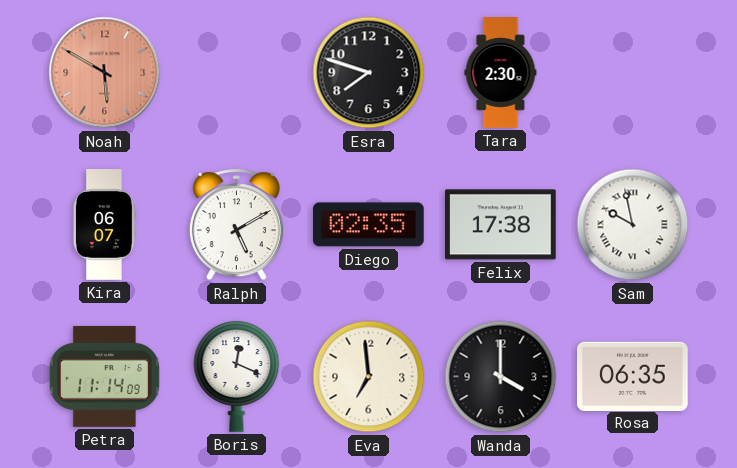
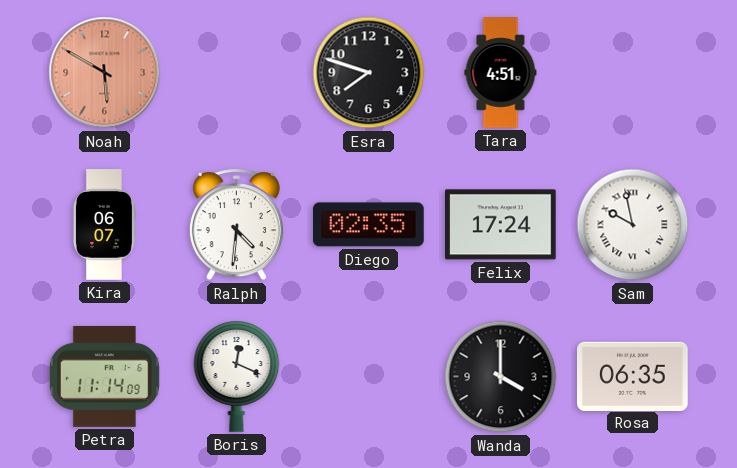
Tara: 2:30 -> 4:51 (501, 73)
Ralph: 5:10 -> 4:31 (236, 225)
Felix: 17:38 -> 17:24 (501, 225)
Eva: 6:59 -> none (369, 377)
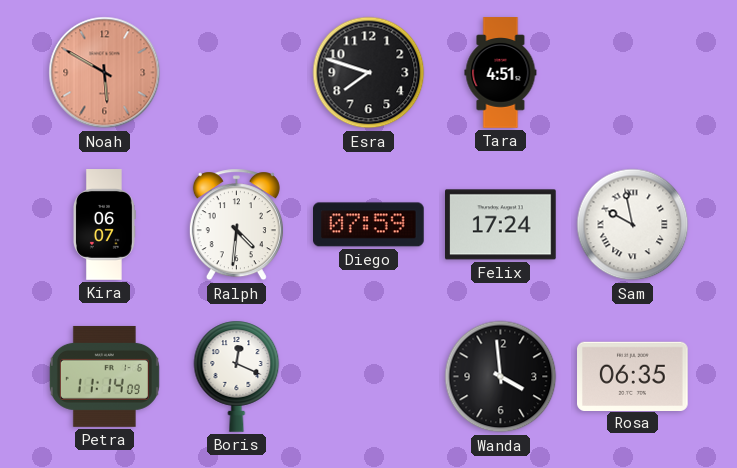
Diego: 02:35 -> 07:59 (369, 225)
Wanda: 4:00 -> 3:59 (501, 377)
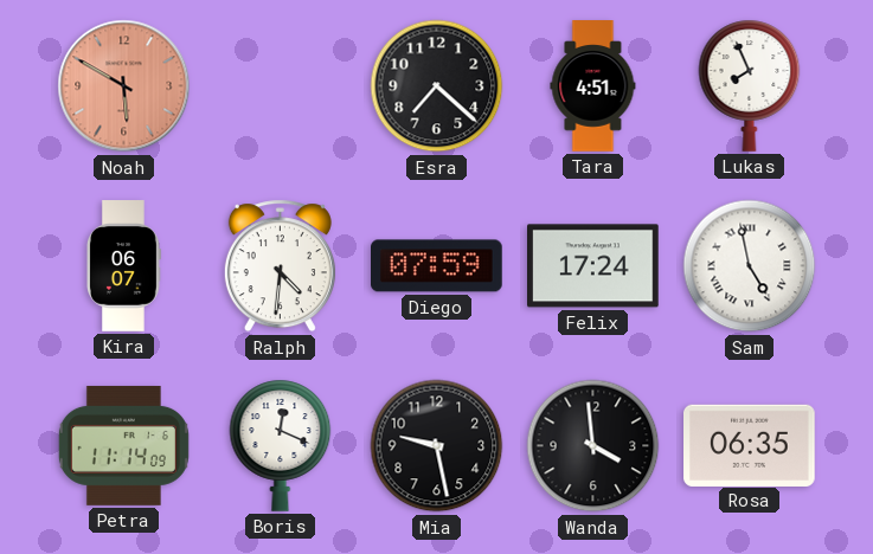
Esra: 7:48 -> 7:22 (437, 86)
Lukas: none -> 7:56 (750, 85)
Sam: 9:58 -> 4:58 (750, 266)
Mia: none -> 9:28 (437, 446)
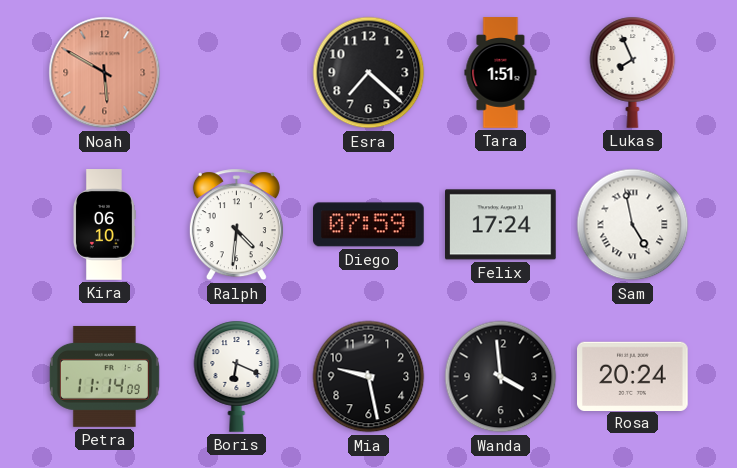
Tara: 4:51 -> 1:51 (501, 73)
Kira: 06:07 -> 06:10 (104, 225)
Boris: 12:19 -> 6:19 (237, 376)
Rosa: 06:35 -> 20:24 (633, 376)
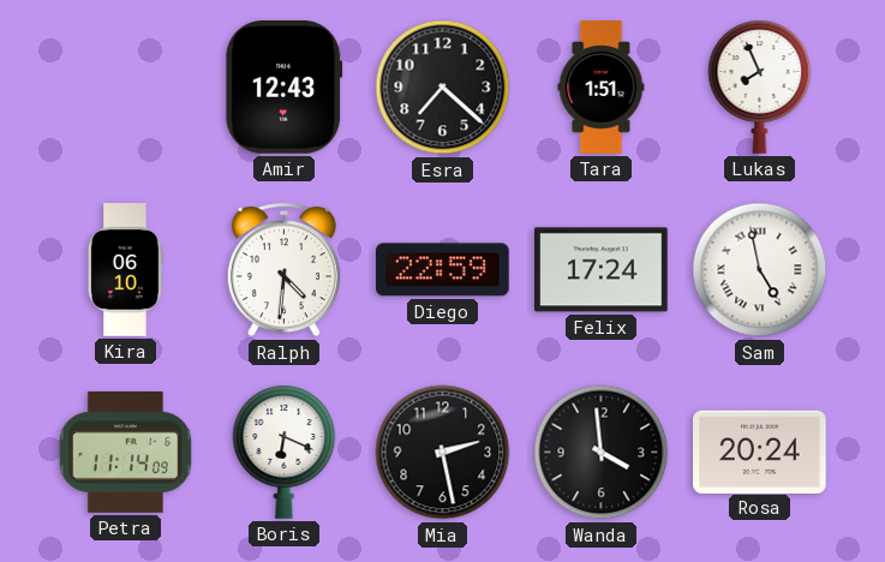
Noah: 5:50 -> none (105, 73)
Amir: none -> 12:43 (285, 88)
Diego: 07:59 -> 22:59 (443, 270)
Mia: 9:28 -> 2:28 (443, 453)
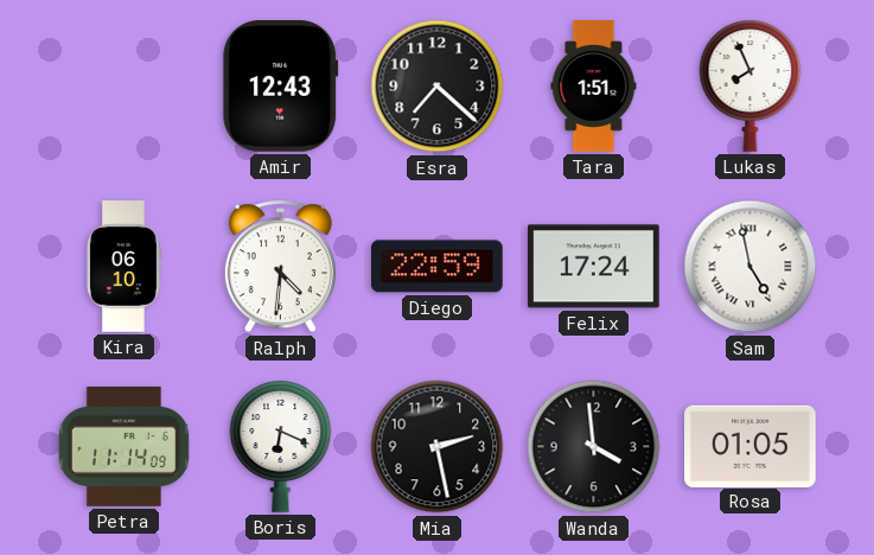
Rosa: 20:24 -> 01:05 (751, 446)
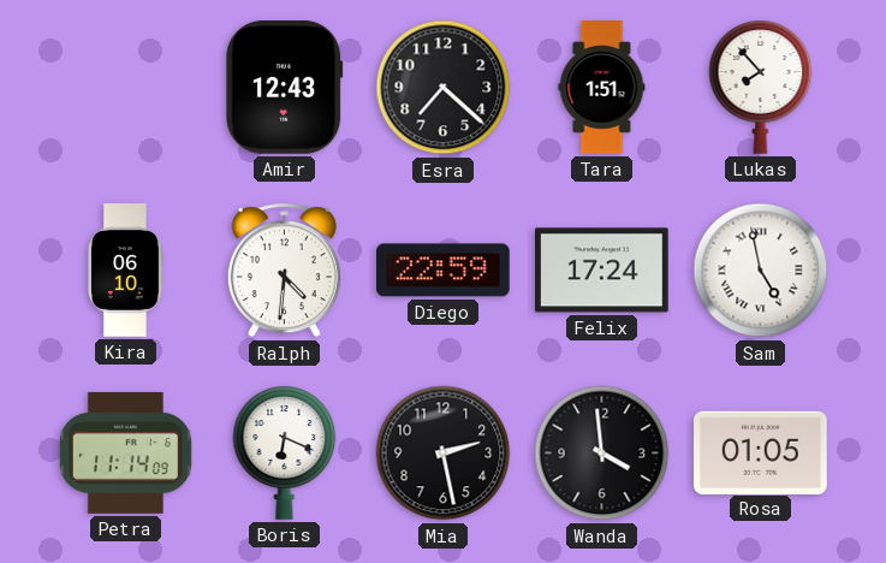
Lukas: 7:56 -> 7:53 (761, 87)
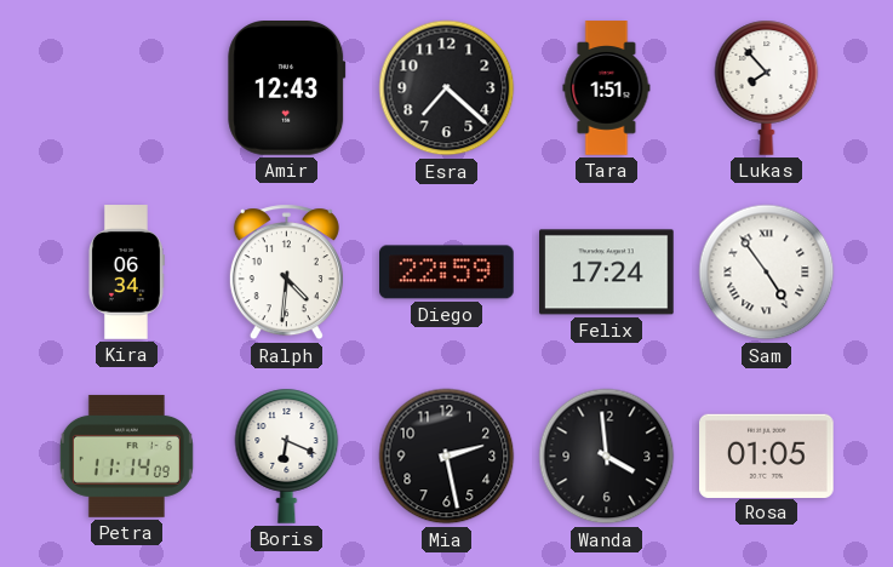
Kira: 06:10 -> 06:34 (126, 273)
Sam: 4:58 -> 4:54 (767, 273)
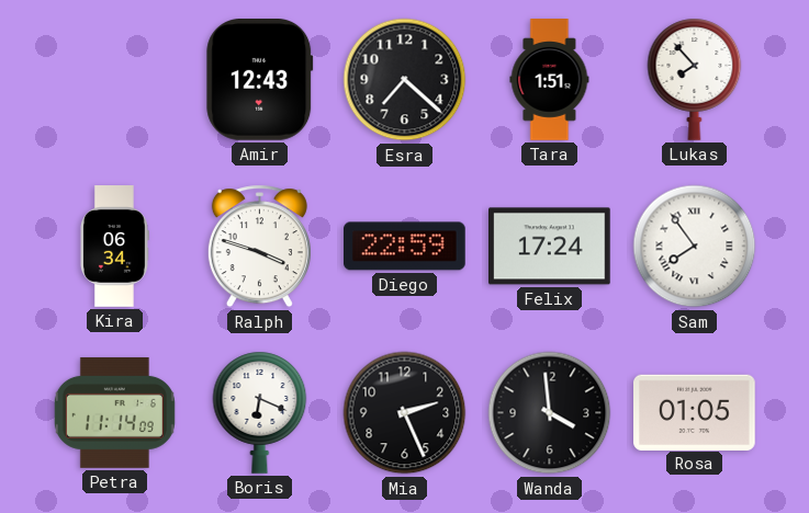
Ralph: 4:31 -> 3:48 (259, 247)
Sam: 4:54 -> 7:54 (695, 247)
Mia: 2:28 -> 2:26 (405, 413)
